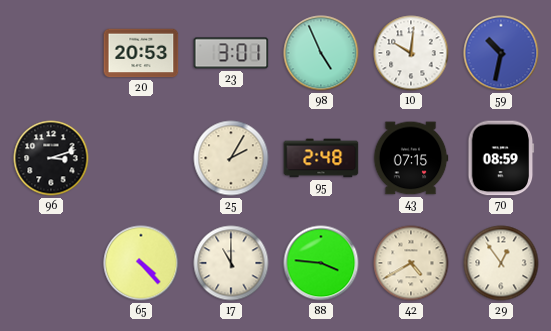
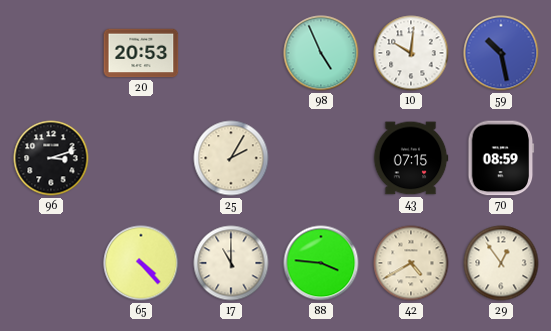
23: 3:01 -> none (231, 53)
59: 10:32 -> 10:28 (501, 53)
95: 2:48 -> none (321, 158)
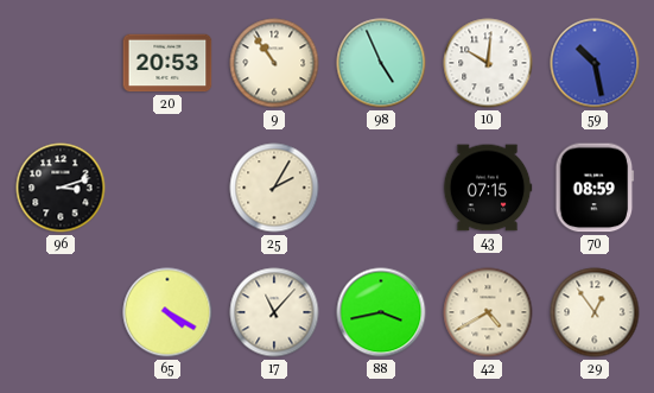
9: none -> 10:54 (274, 63)
65: 4:23 -> 4:20 (167, 312)
17: 11:00 -> 11:07 (274, 312)
88: 3:46 -> 3:43 (381, 312)
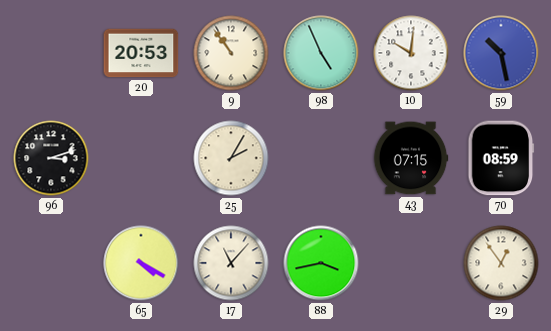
42: 4:40 -> none (488, 312)
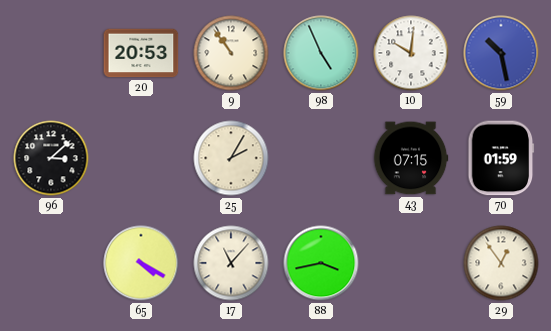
96: 3:12 -> 3:08 (51, 158)
70: 08:59 -> 01:59 (501, 158)
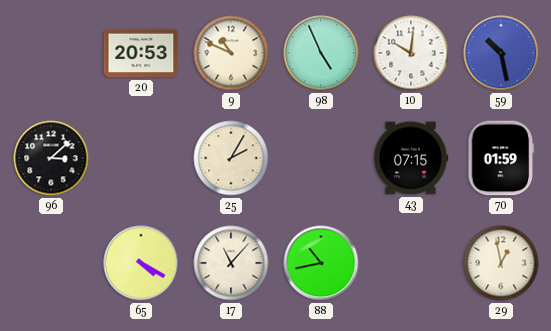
9: 10:54 -> 10:49 (231, 53)
88: 3:43 -> 10:43 (321, 263)
29: 12:54 -> 12:58 (501, 263)
